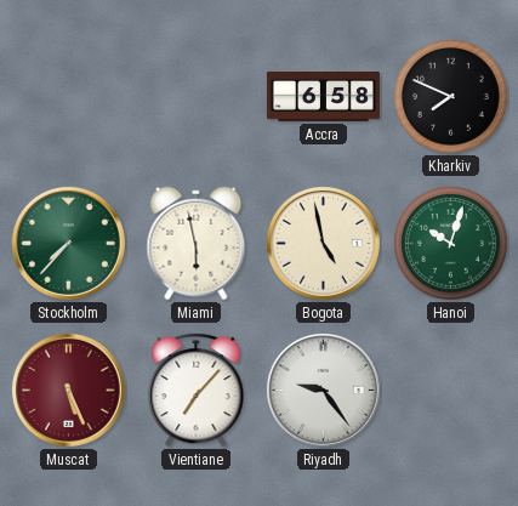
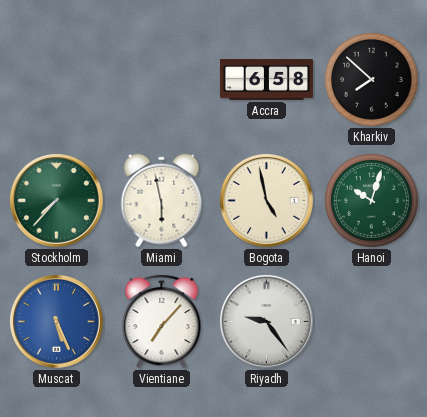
Kharkiv: 7:49 -> 7:52 (372, 80)
Muscat dial: burgundy -> blue (56, 321)
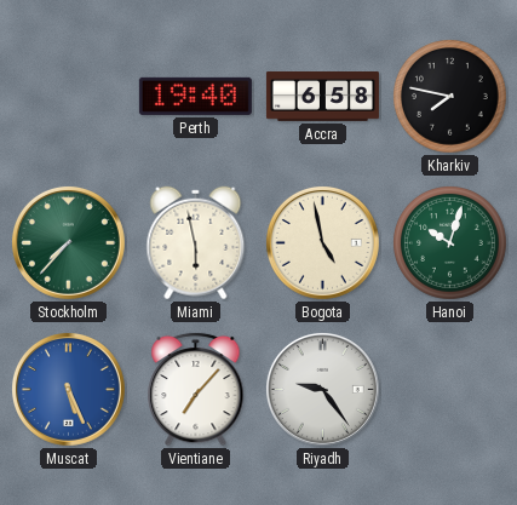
Perth: none -> 19:40 (195, 96)
Kharkiv: 7:52 -> 7:47 (450, 97)
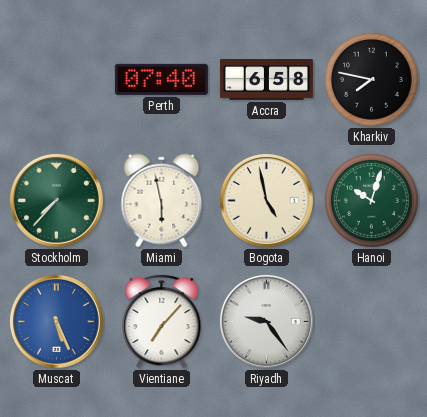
Perth: 19:40 -> 07:40 (161, 79)
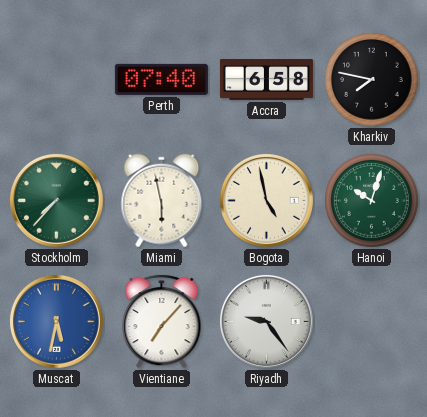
Muscat: 5:26 -> 5:32 (56, 321)
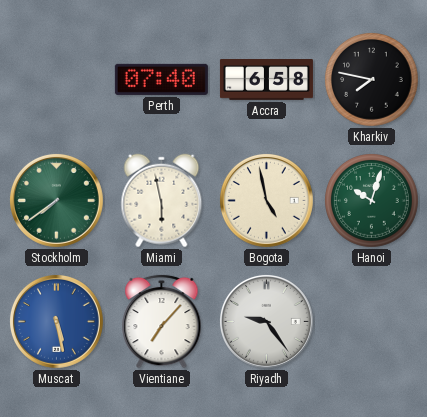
Stockholm: 7:37 -> 7:39 (56, 200)
Muscat: 5:32 -> 5:28 (56, 321)
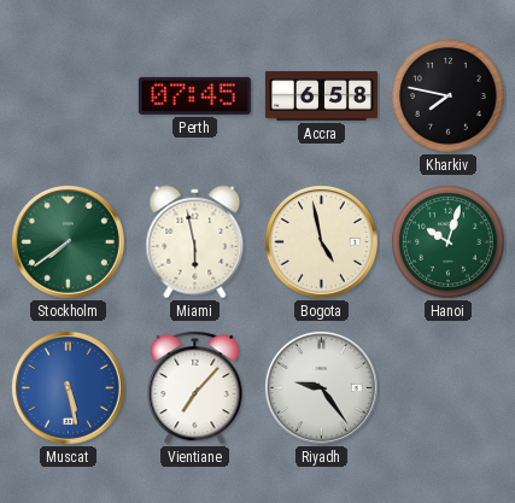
Perth: 07:40 -> 07:45 (194, 95)
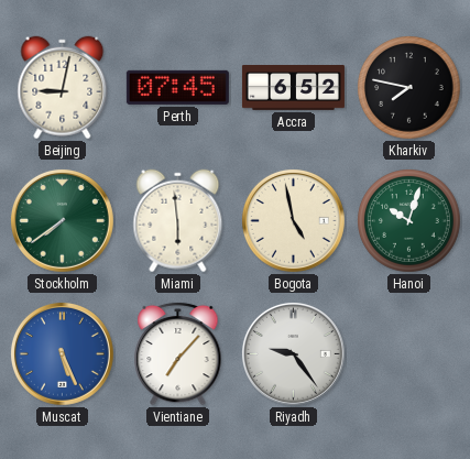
Beijing: none -> 9:02 (63, 88)
Accra: 6:58 -> 6:52 (293, 88)
Miami: 5:58 -> 5:59 (178, 221)
Muscat: 5:28 -> 5:26 (62, 353)
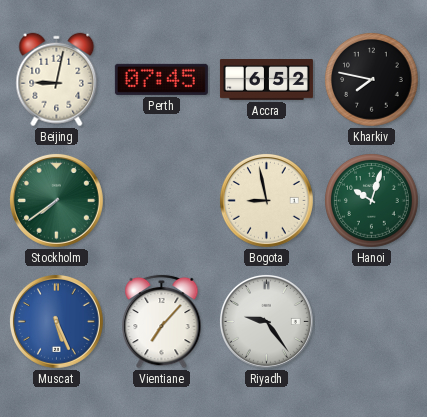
Miami: 5:59 -> none (178, 221)
Bogota: 4:58 -> 8:58 (266, 200)
